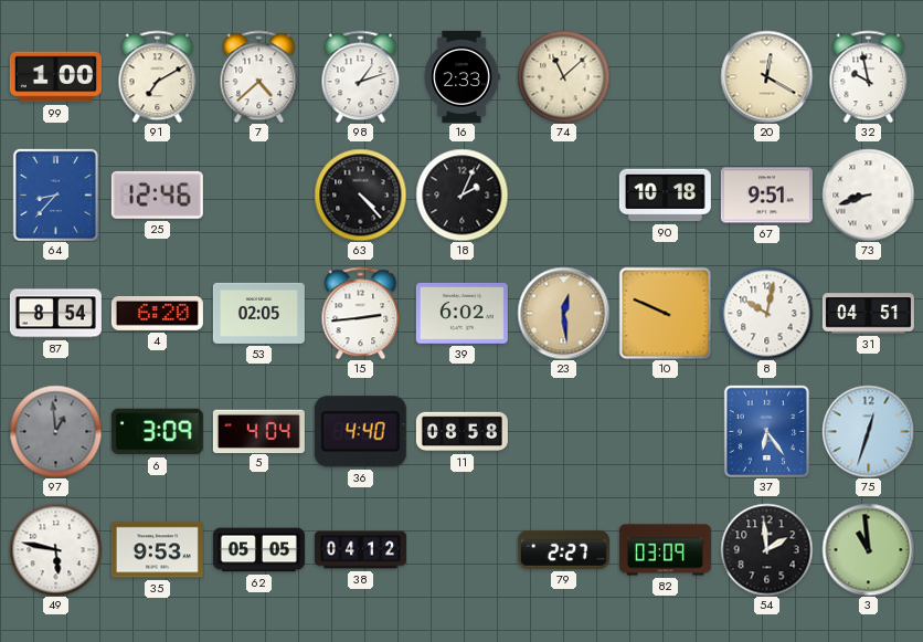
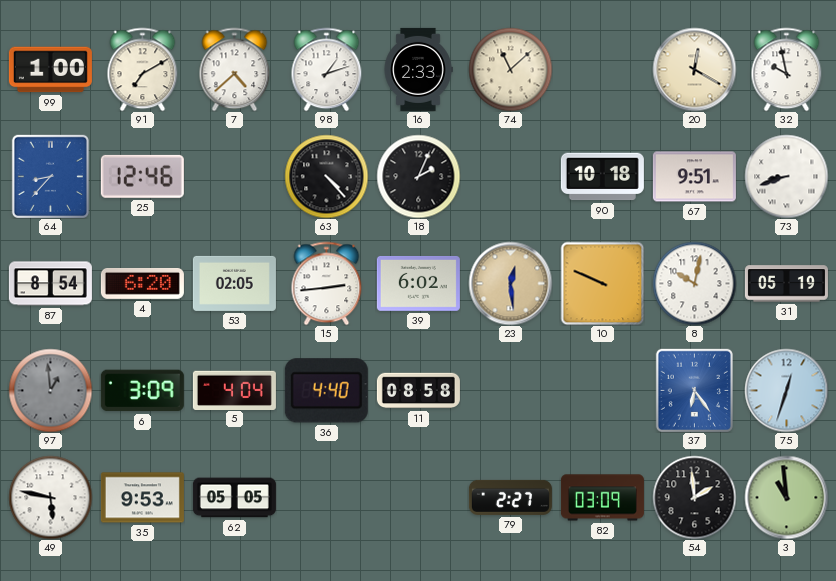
31: 04:51 -> 05:19 (786, 284)
38: 04:12 -> none (360, 550)
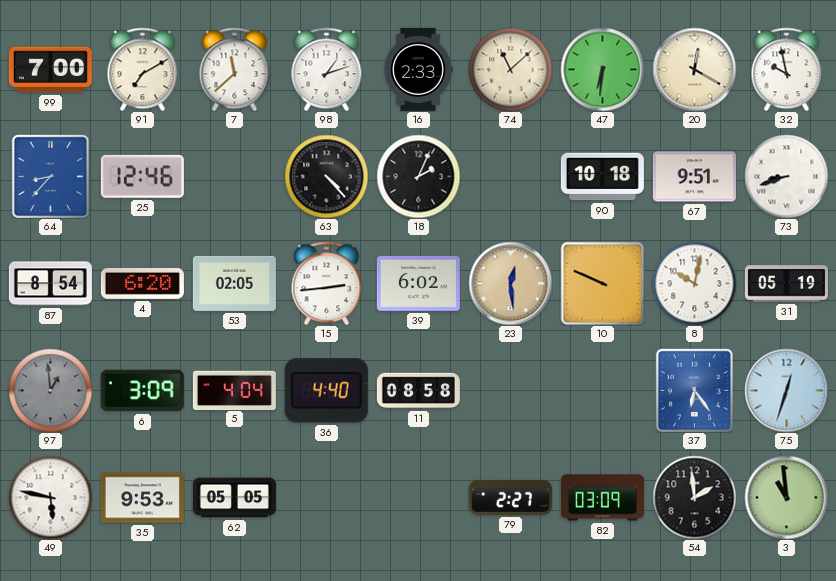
99: 1:00 -> 7:00 (50, 70)
7: 4:38 -> 11:38 (235, 69)
47: none -> 6:31 (602, 69)
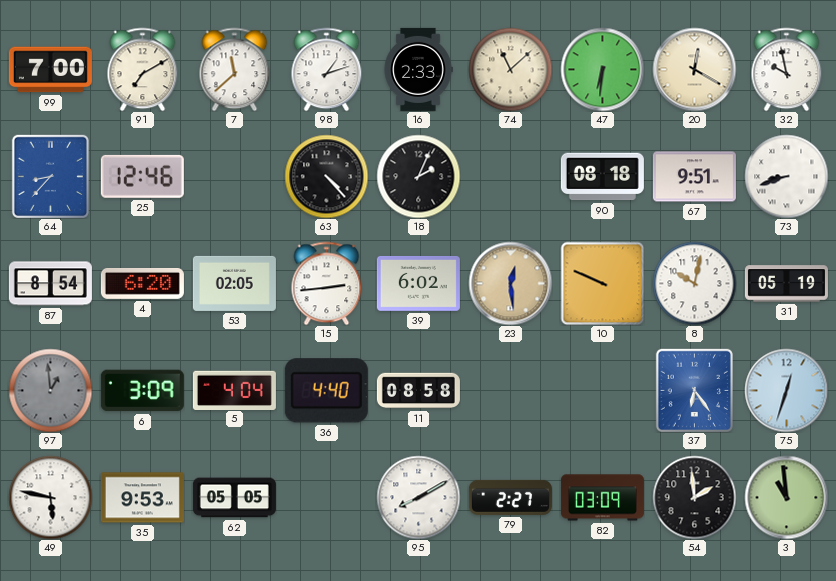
90: 10:18 -> 08:18 (602, 177)
95: none -> 8:10 (418, 497)
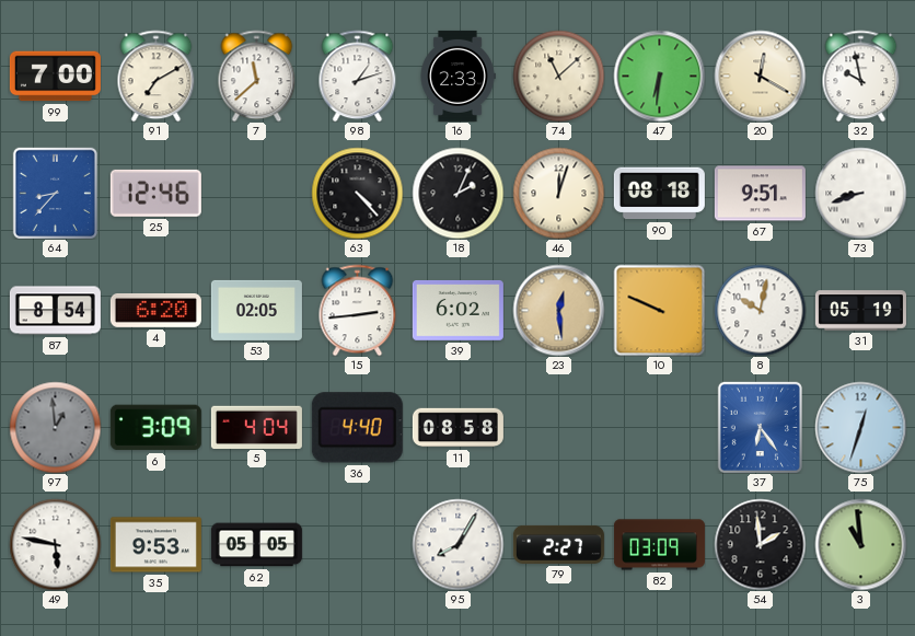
46: none -> 12:03 (558, 193)
95: 8:10 -> 8:05 (457, 544)
